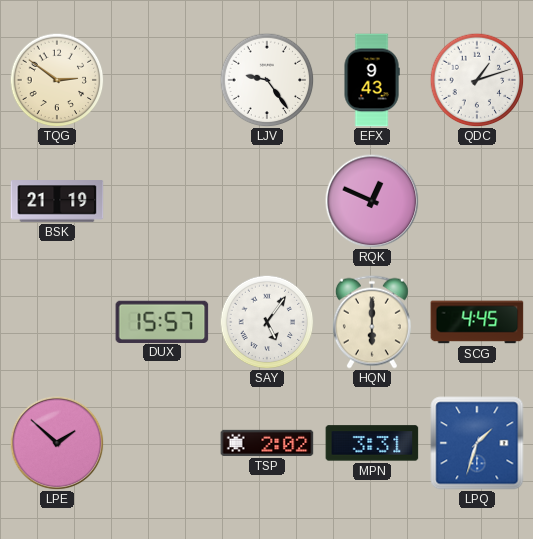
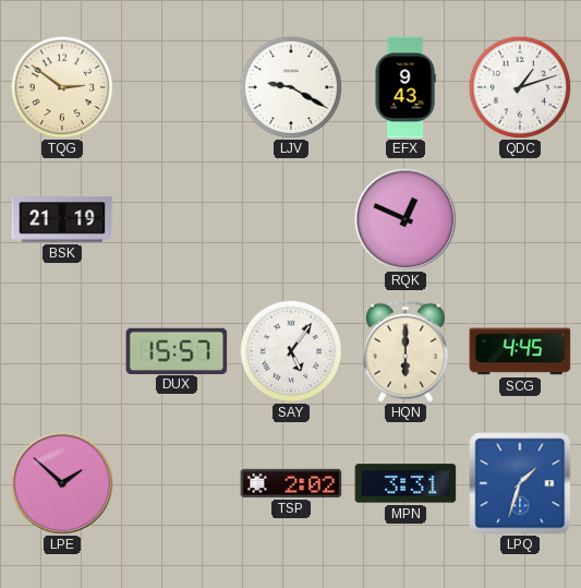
LJV: 9:24 -> 9:20 (291, 87)
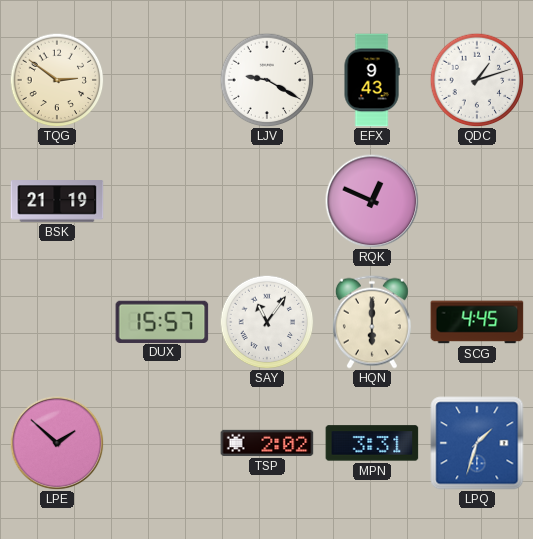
SAY: 5:06 -> 11:06 (267, 322)
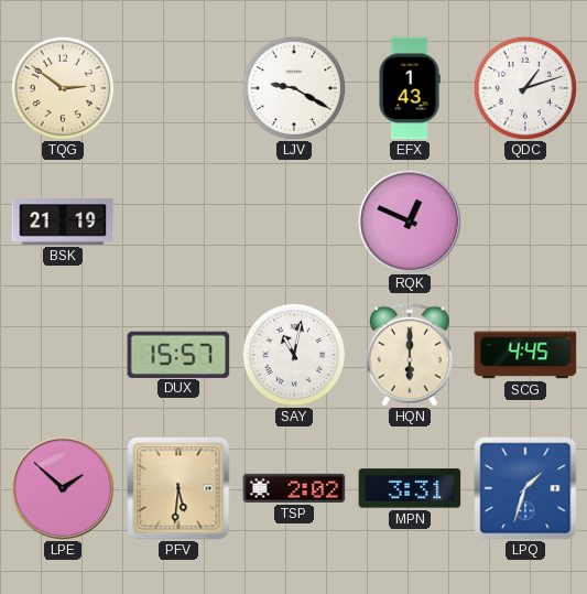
EFX: 9:43 -> 1:43 (410, 88)
SAY: 11:06 -> 11:02 (294, 355)
PFV: none -> 5:31 (178, 488)
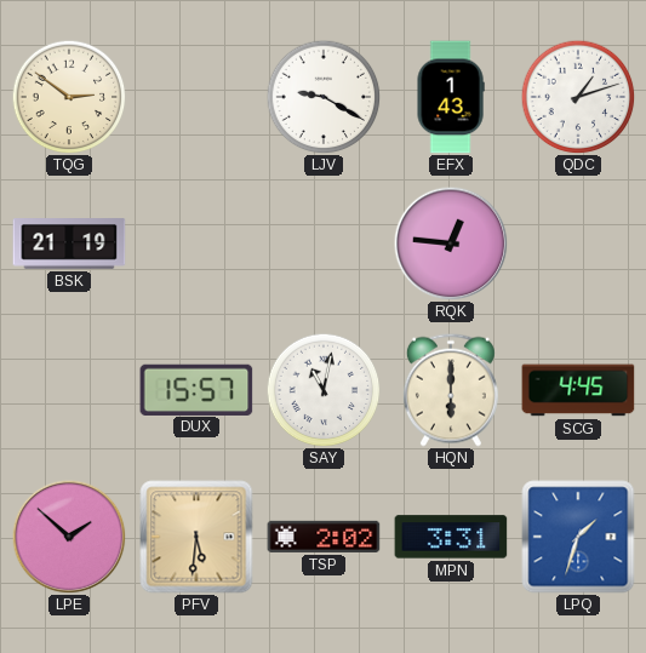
RQK: 12:49 -> 12:46 (451, 244)
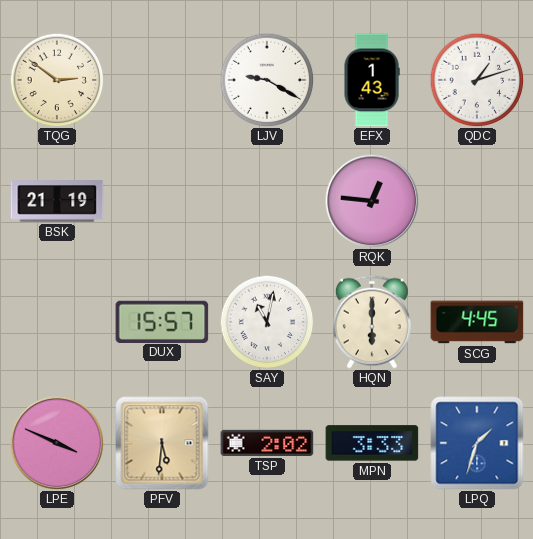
LPE: 1:52 -> 3:49 (57, 443)
MPN: 3:31 -> 3:33 (372, 443)
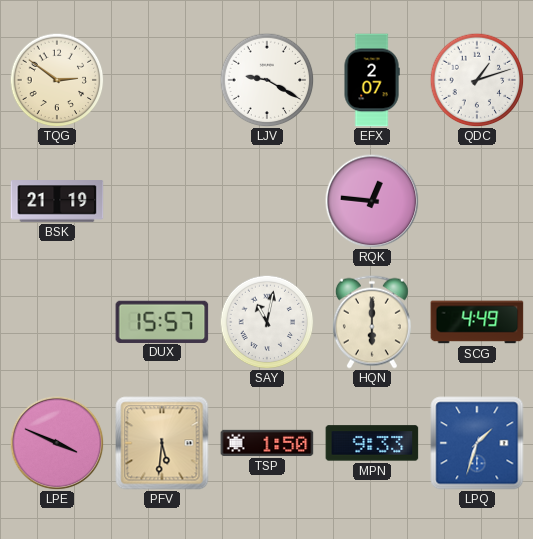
EFX: 1:43 -> 2:07 (372, 80)
SCG: 4:45 -> 4:49 (477, 322)
TSP: 2:02 -> 1:50 (267, 443)
MPN: 3:33 -> 9:33 (372, 443)
